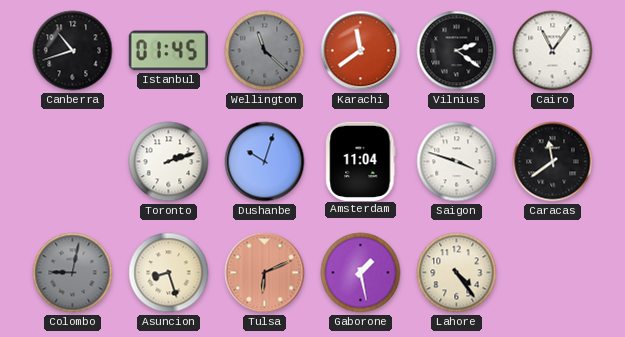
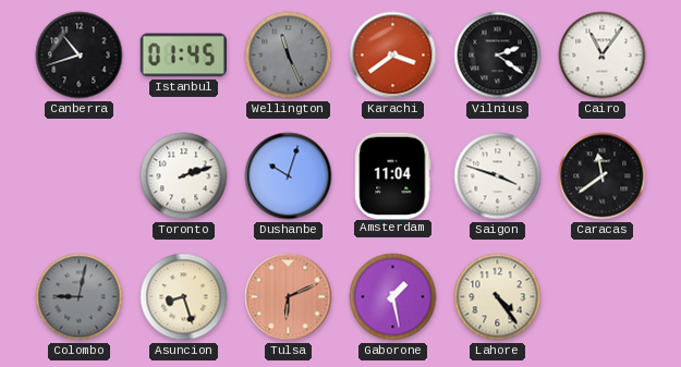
Wellington: 11:22 -> 11:26 (289, 56)
Karachi: 11:39 -> 3:39 (393, 56)
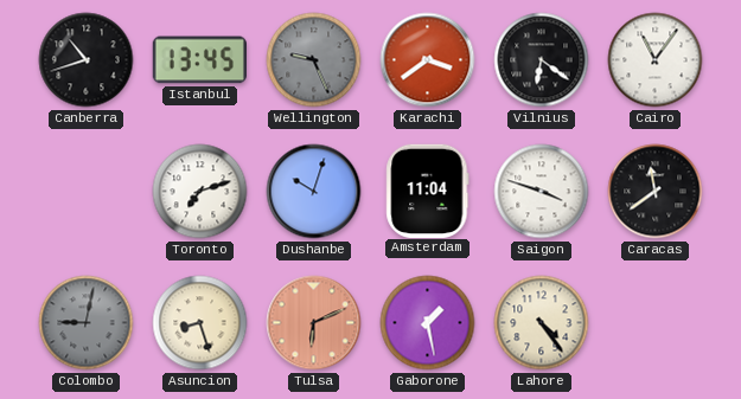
Istanbul: 01:45 -> 13:45 (199, 60)
Wellington: 11:26 -> 9:26 (314, 60)
Vilnius: 2:21 -> 6:21 (542, 60)
Toronto: 2:12 -> 7:12 (200, 192)
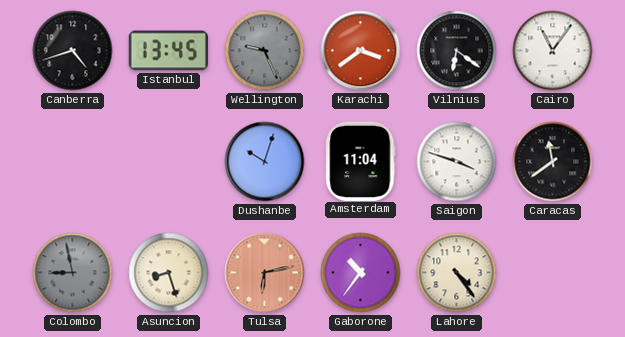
Canberra: 10:42 -> 4:42 (73, 51)
Toronto: 7:12 -> none (200, 192)
Colombo: 9:02 -> 8:58 (73, 273)
Tulsa: 6:11 -> 6:13 (265, 273)
Gaborone: 1:28 -> 10:36 (361, 273)
